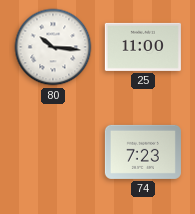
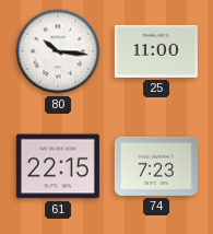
61: none -> 22:15 (58, 166)
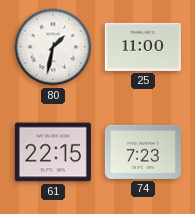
80: 10:16 -> 1:32 (53, 47)
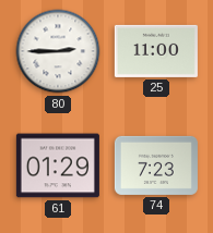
80: 1:32 -> 2:45 (58, 51)
61: 22:15 -> 01:29 (58, 165)
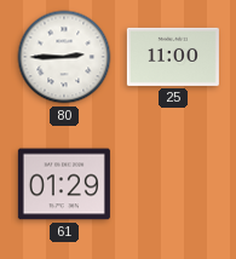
74: 7:23 -> none (156, 165)
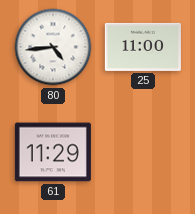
80: 2:45 -> 4:44 (53, 47)
61: 01:29 -> 11:29 (53, 152)
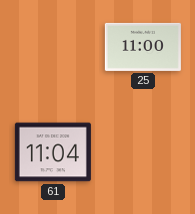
80: 4:44 -> none (53, 47)
61: 11:29 -> 11:04 (53, 152)
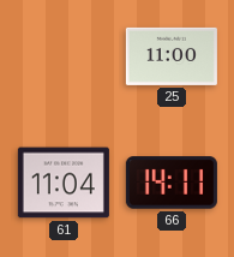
66: none -> 14:11 (172, 183)
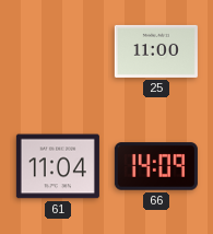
66: 14:11 -> 14:09 (156, 166)
